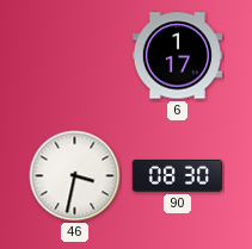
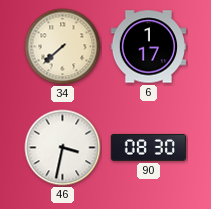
34: none -> 7:38 (63, 47)
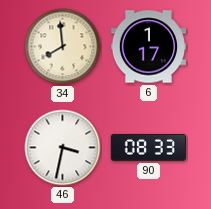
34: 7:38 -> 7:59 (63, 47)
90: 08:30 -> 08:33 (148, 147)
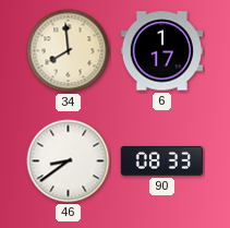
46: 3:32 -> 8:39 (69, 161)
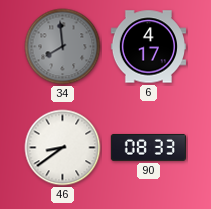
34 dial: cream -> grey (63, 47)
6: 1:17 -> 4:17 (148, 47)
